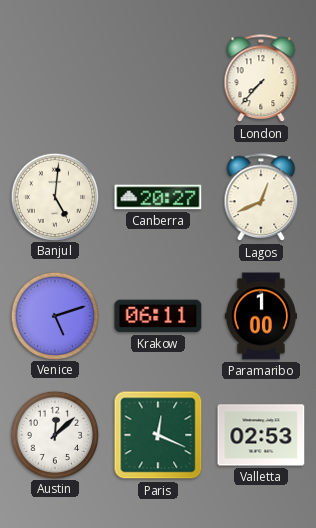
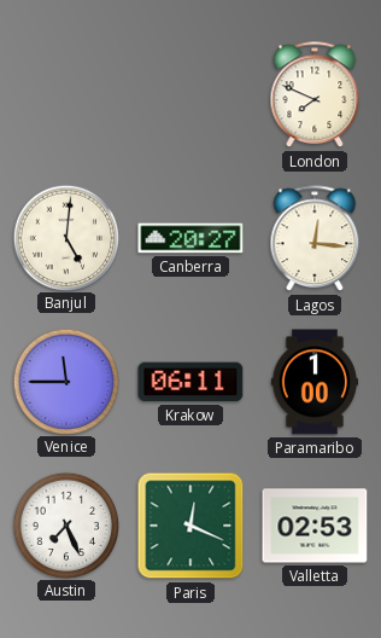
London: 7:37 -> 7:49 (315, 95)
Lagos: 12:41 -> 12:16 (315, 239)
Venice: 5:12 -> 11:45 (65, 381)
Austin: 12:08 -> 7:26 (65, 524)
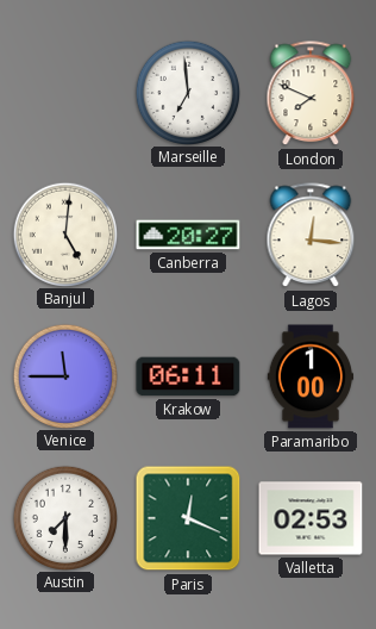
Marseille: none -> 6:59 (187, 92)
Austin: 7:26 -> 7:30 (64, 517)
